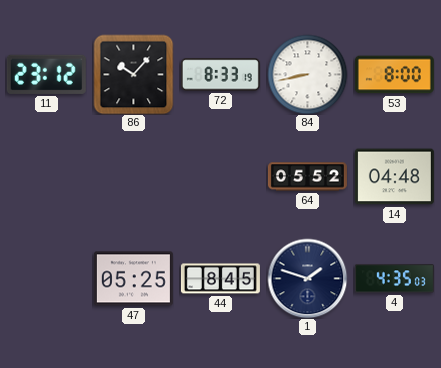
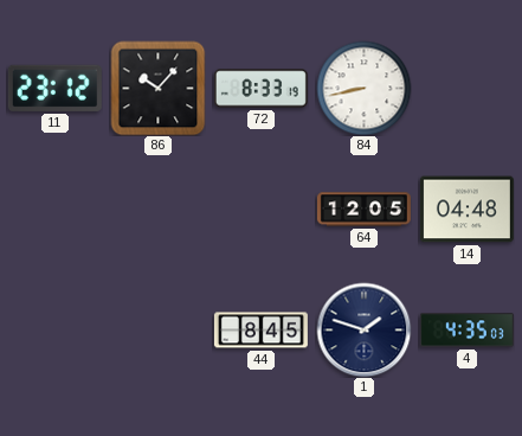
53: 8:00 -> none (394, 75)
64: 05:52 -> 12:05 (363, 210)
47: 05:25 -> none (133, 279)
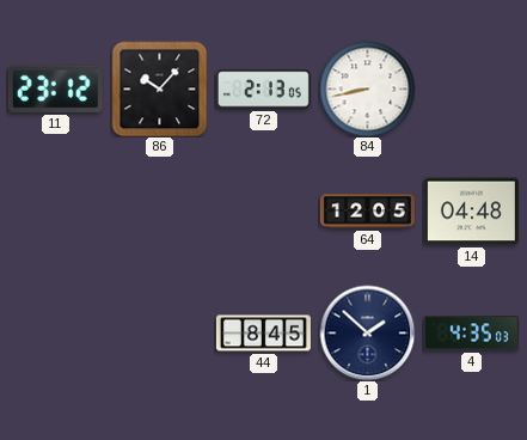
72: 8:33 -> 2:13 (263, 90)
1: 1:48 -> 1:52 (367, 332)
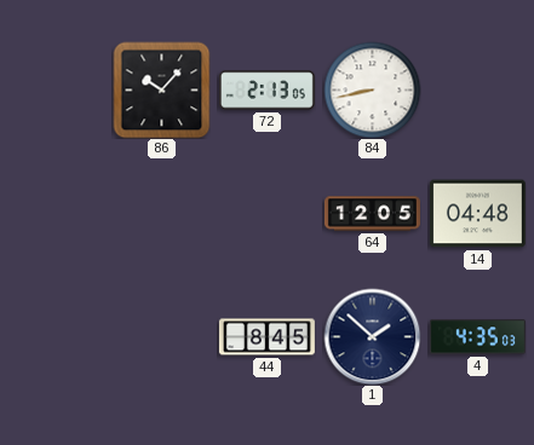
11: 23:12 -> none (55, 88)
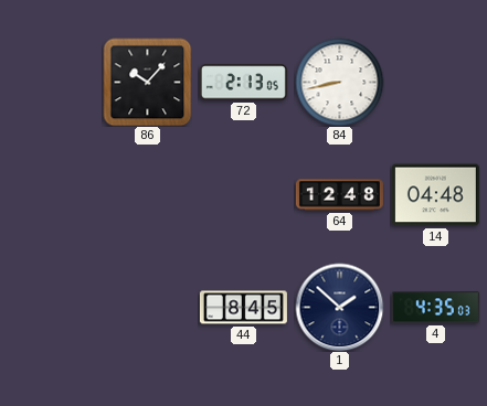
64: 12:05 -> 12:48 (339, 195)
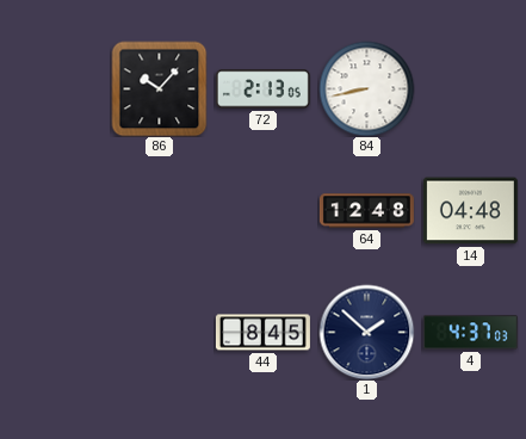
4: 4:35 -> 4:37 (470, 333)
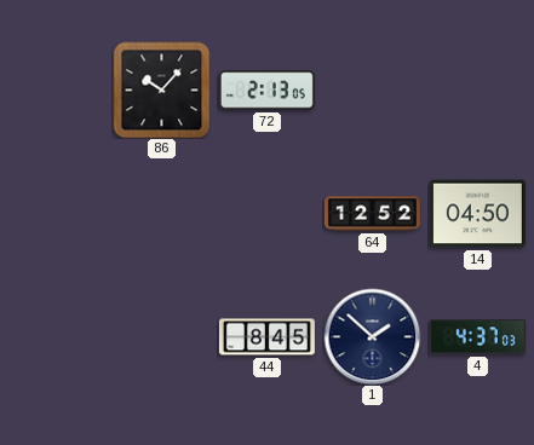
84: 8:43 -> none (366, 88)
64: 12:48 -> 12:52 (372, 214)
14: 04:48 -> 04:50 (477, 214)
